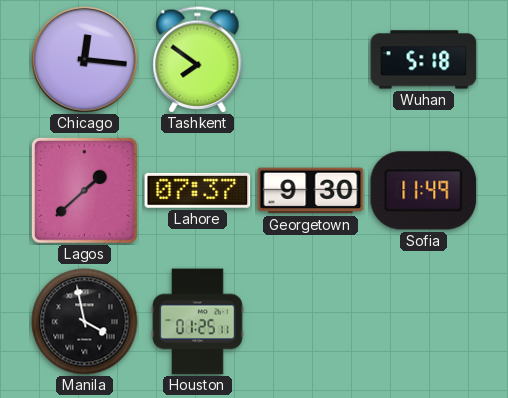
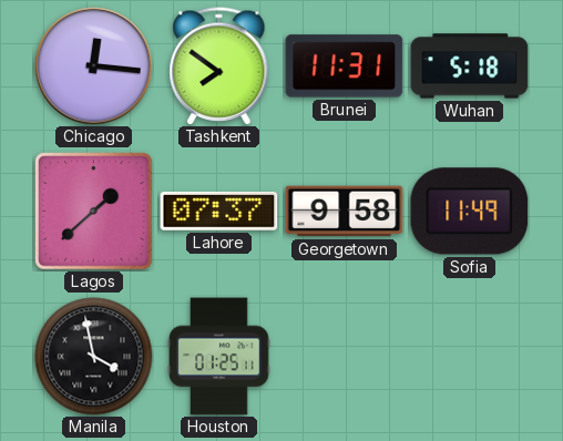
Brunei: none -> 11:31 (345, 66)
Georgetown: 9:30 -> 9:58 (345, 212)
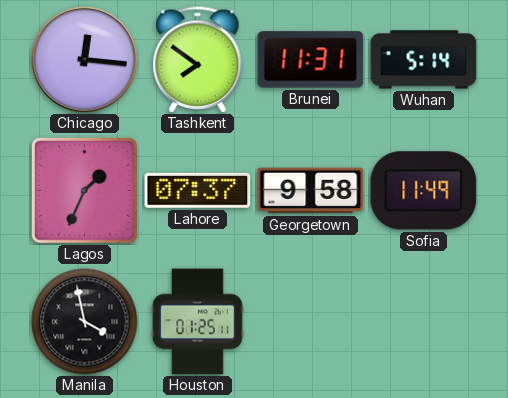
Wuhan: 5:18 -> 5:14 (424, 60)
Lagos: 1:38 -> 1:34 (85, 191)
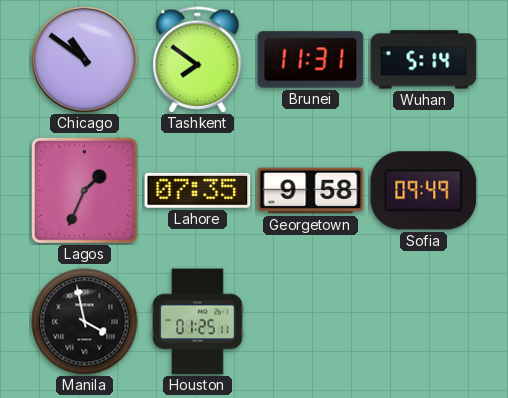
Chicago: 12:16 -> 10:51 (85, 60)
Lahore: 07:37 -> 07:35 (198, 190)
Sofia: 11:49 -> 09:49 (424, 191)
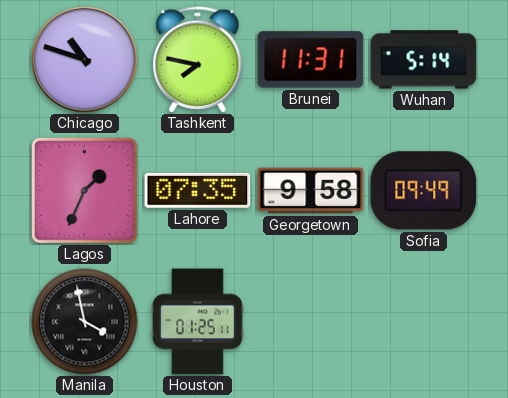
Chicago: 10:51 -> 10:48 (85, 60)
Tashkent: 7:51 -> 7:47 (198, 60)
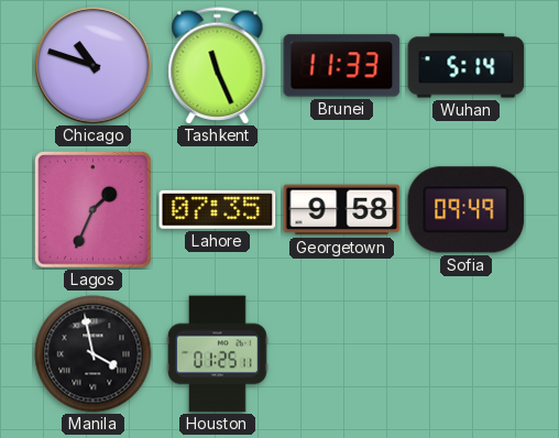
Tashkent: 7:47 -> 11:26 (218, 66)
Brunei: 11:31 -> 11:33 (342, 66)
